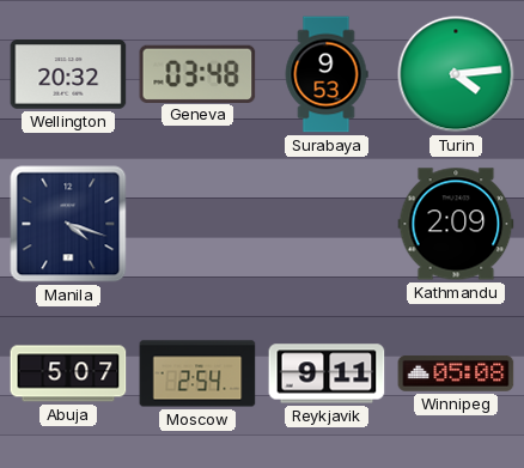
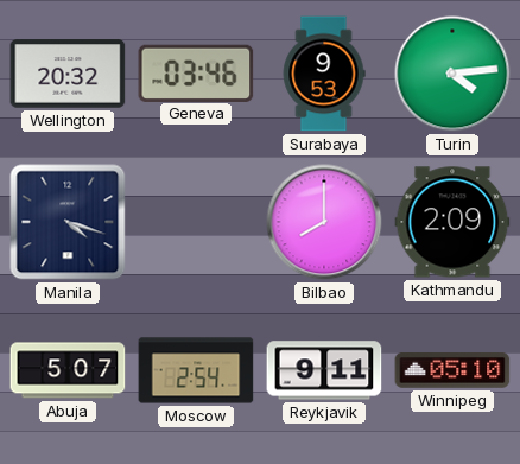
Geneva: 03:48 -> 03:46 (196, 72)
Bilbao: none -> 8:00 (324, 222)
Winnipeg: 05:08 -> 05:10 (452, 371)
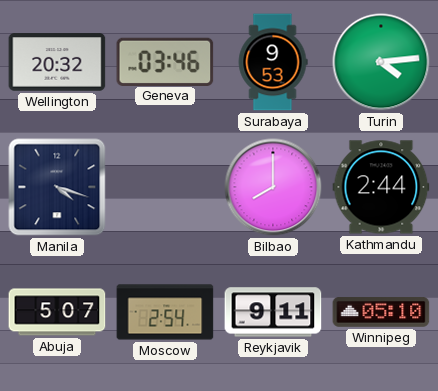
Kathmandu: 2:09 -> 2:44 (381, 187)
